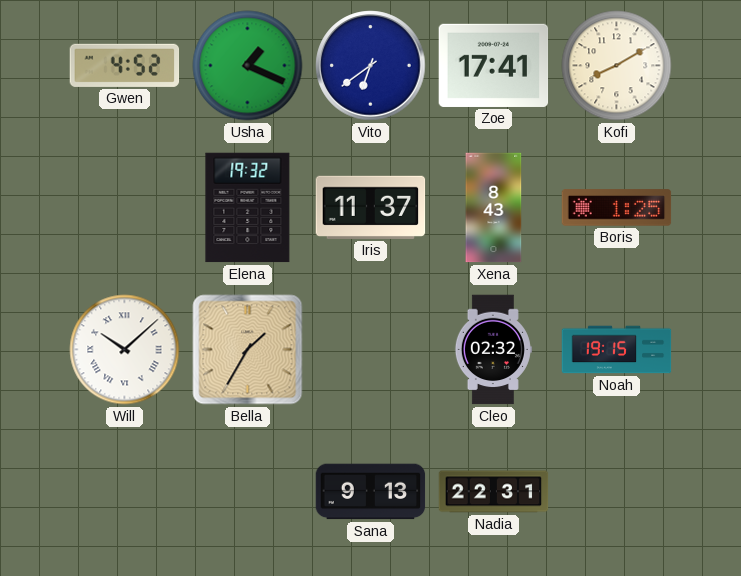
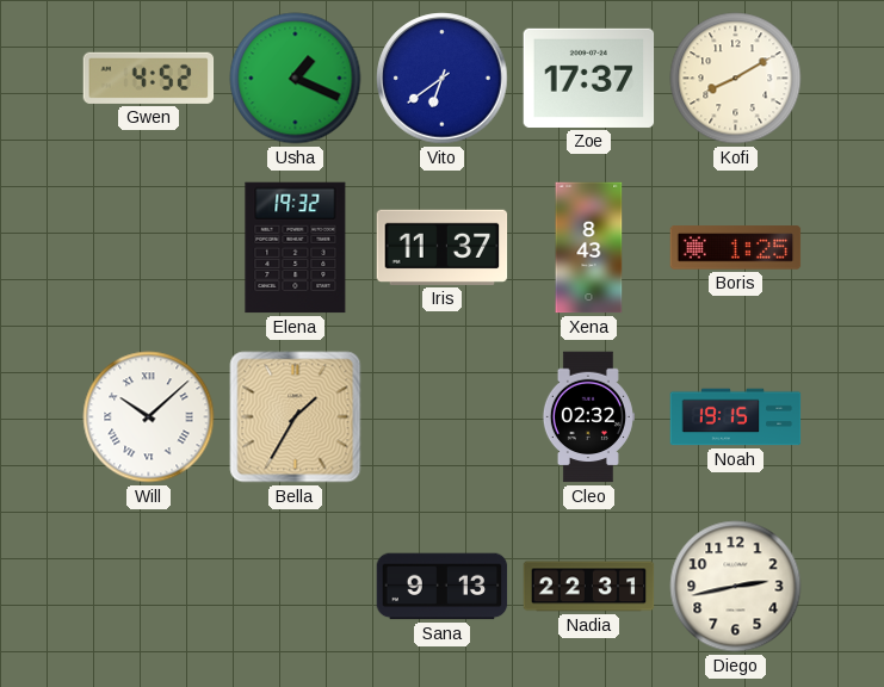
Zoe: 17:41 -> 17:37 (589, 78)
Diego: none -> 2:43 (736, 587)
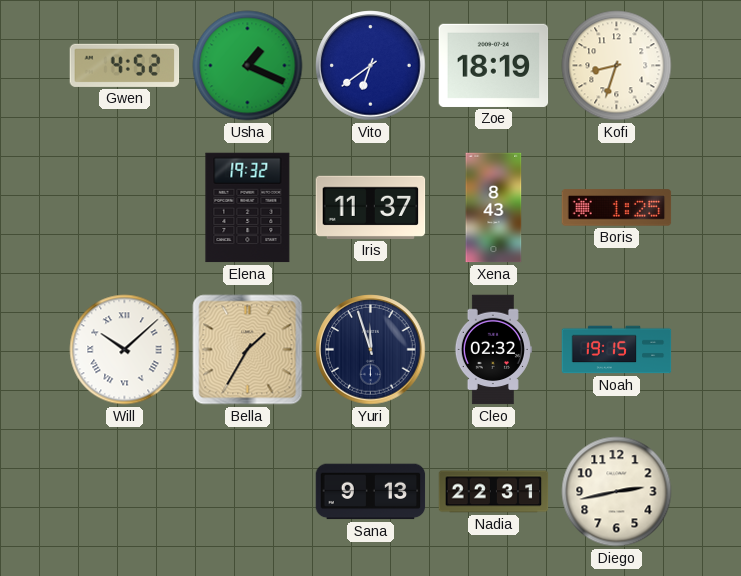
Zoe: 17:37 -> 18:19 (494, 65)
Kofi: 8:10 -> 8:33 (617, 66)
Yuri: none -> 11:57 (371, 350)
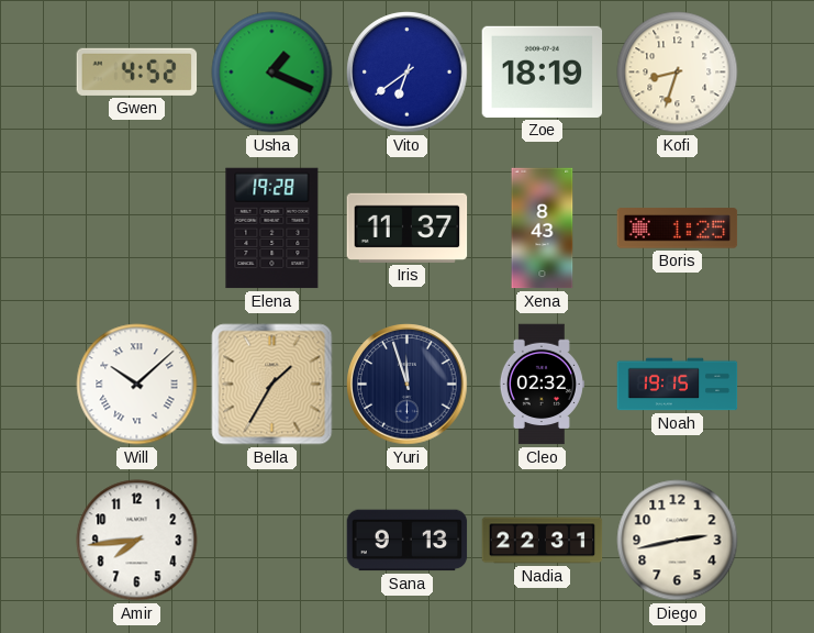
Elena: 19:32 -> 19:28 (272, 229)
Amir: none -> 7:44 (137, 541)
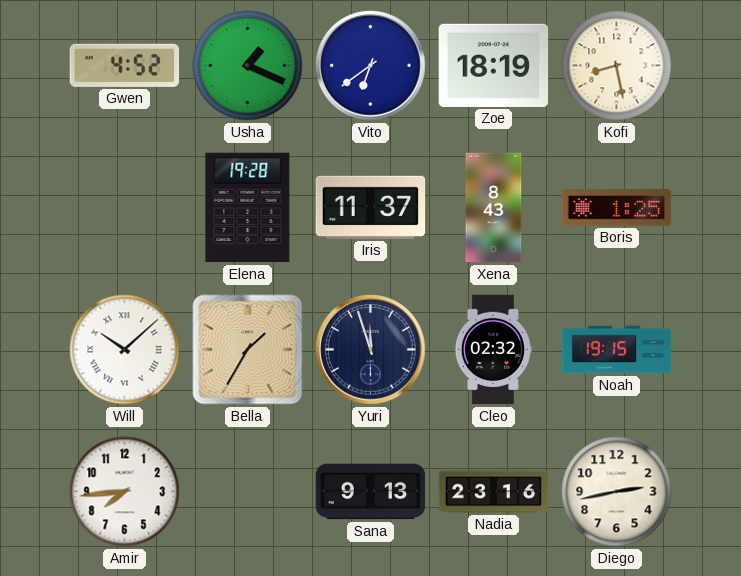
Kofi: 8:33 -> 8:28 (617, 66)
Nadia: 22:31 -> 23:16 (494, 492)
